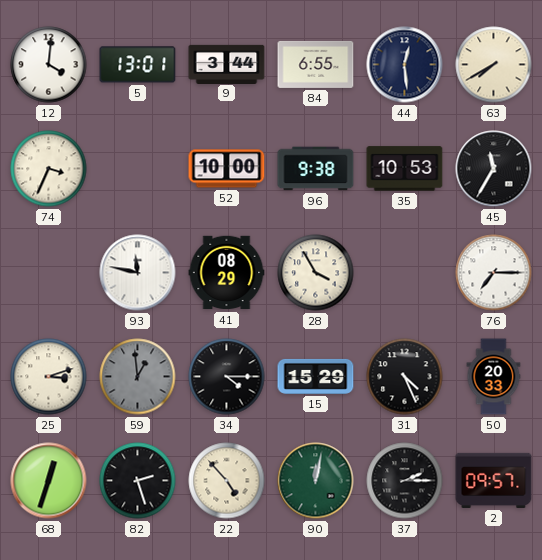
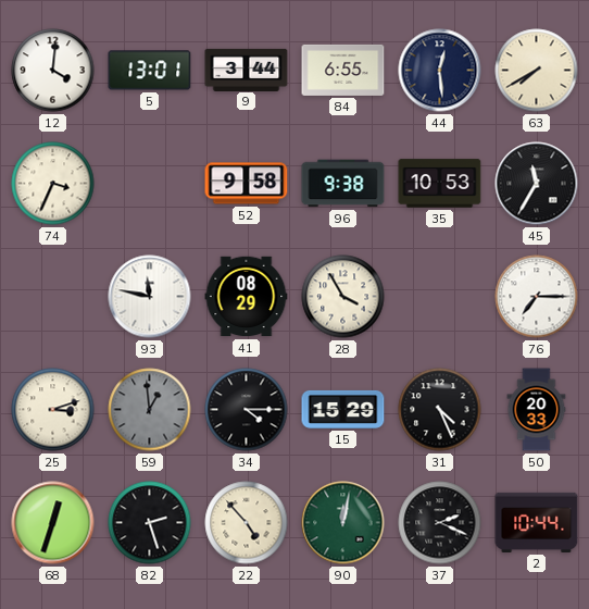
52: 10:00 -> 9:58 (247, 184)
37: 2:15 -> 2:19 (440, 523)
2: 09:57 -> 10:44 (537, 522)
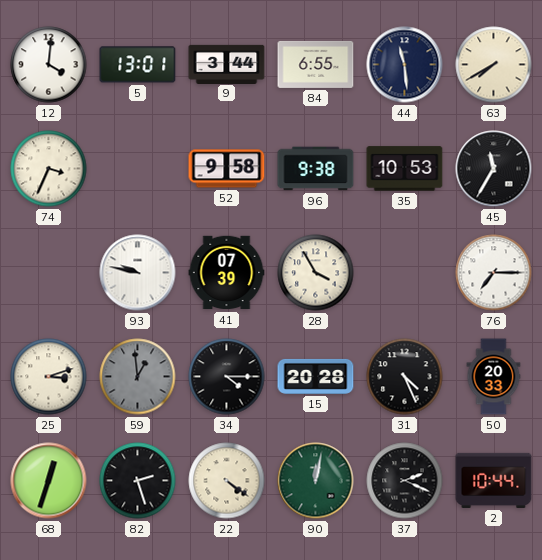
44: 12:29 -> 11:29 (405, 65)
93: 11:47 -> 9:47 (138, 273)
41: 08:29 -> 07:39 (227, 273)
15: 15:29 -> 20:28 (316, 376)
22: 4:53 -> 4:21 (227, 481)
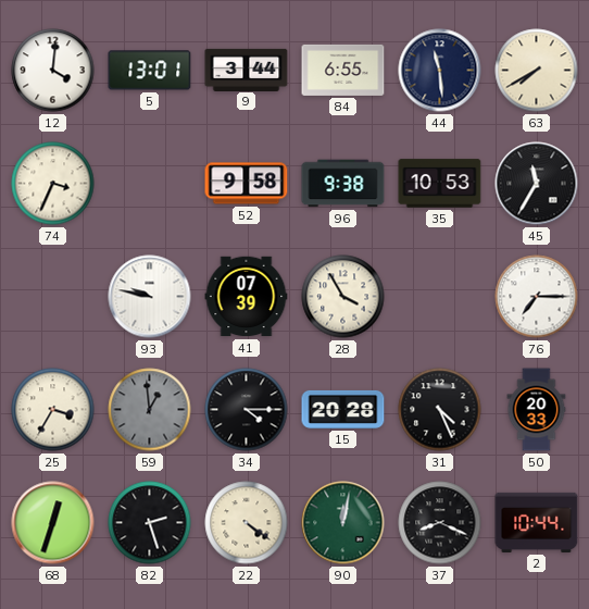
25: 3:12 -> 3:35 (53, 410)
37: 2:19 -> 8:19 (440, 523)
